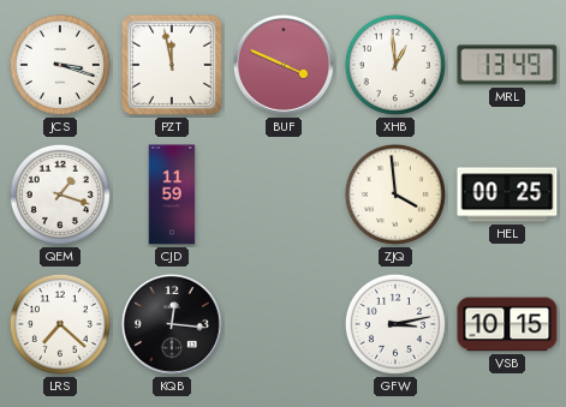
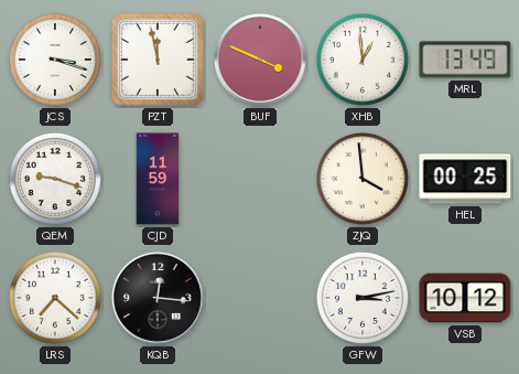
QEM: 1:18 -> 9:18 (55, 179)
VSB: 10:15 -> 10:12 (465, 298)
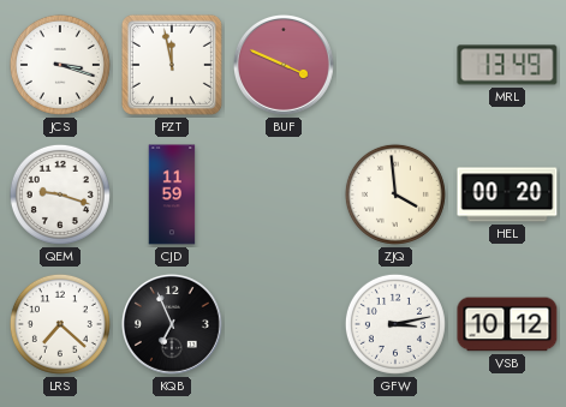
XHB: 12:59 -> none (363, 60)
HEL: 00:25 -> 00:20 (507, 194)
KQB: 12:16 -> 6:56 (172, 324)
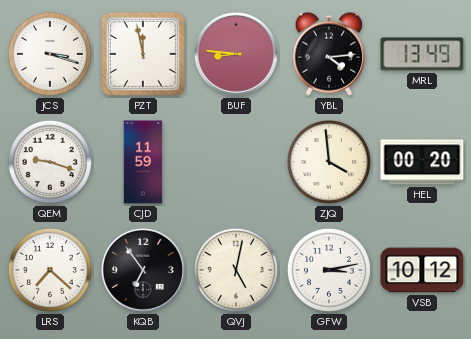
BUF: 3:49 -> 8:46 (236, 54)
YBL: none -> 4:14 (329, 54)
KQB: 6:56 -> 6:54 (143, 270)
QVJ: none -> 5:02 (236, 270)
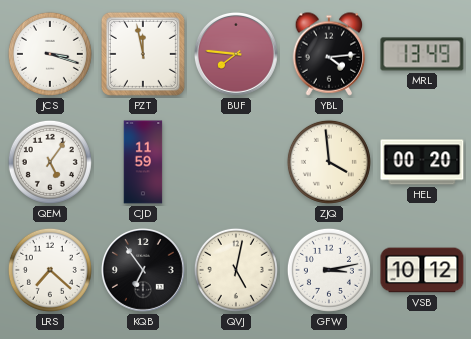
BUF: 8:46 -> 7:46 (236, 54)
QEM: 9:18 -> 5:06 (50, 162)
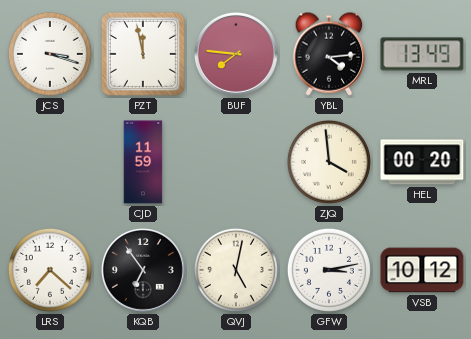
QEM: 5:06 -> none (50, 162)
